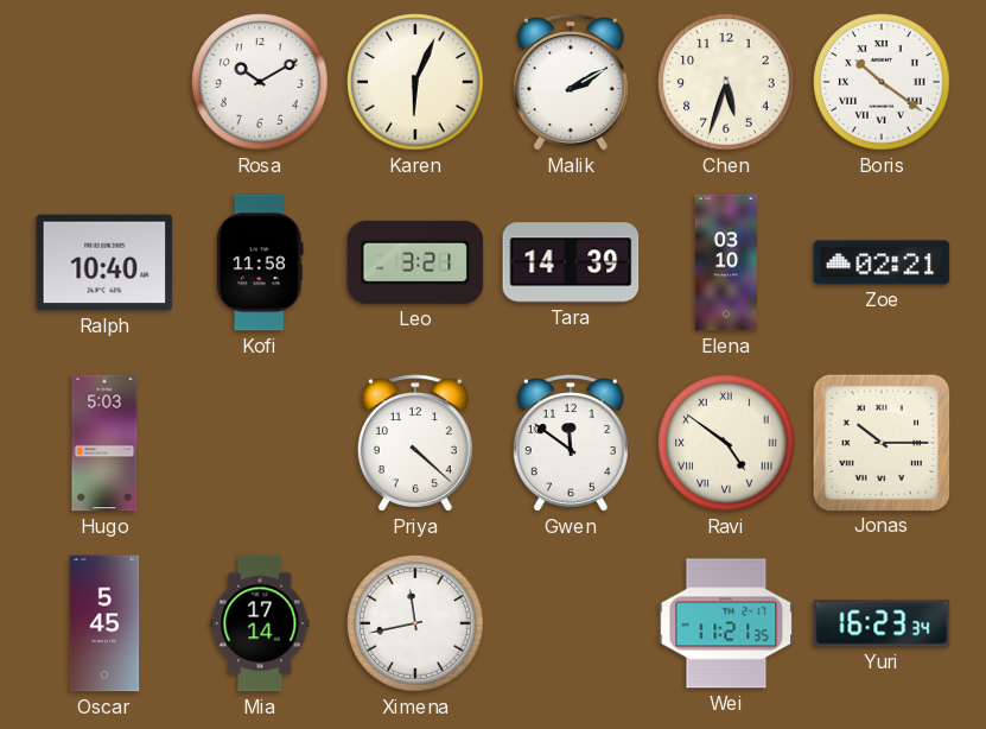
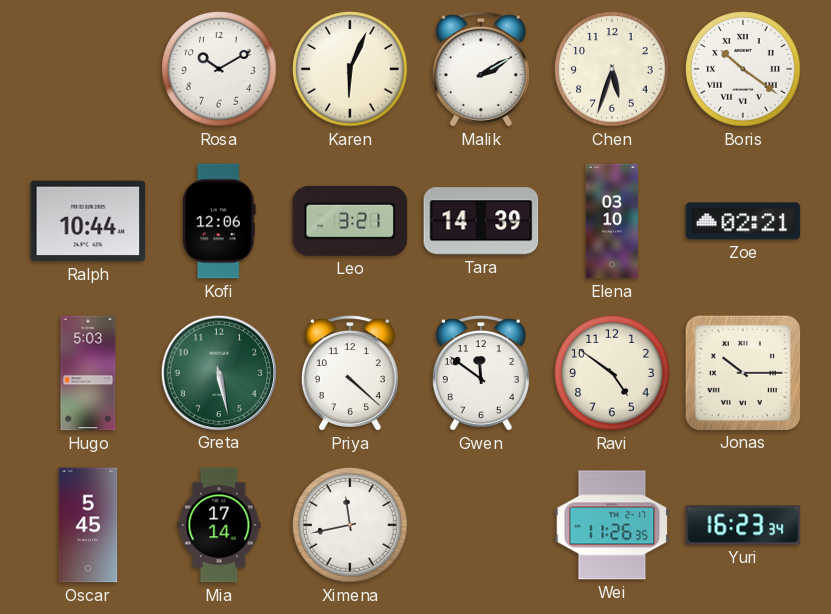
Ralph: 10:40 -> 10:44 (88, 221)
Kofi: 11:58 -> 12:06 (219, 221)
Greta: none -> 5:28 (218, 372)
Ravi numerals: Roman -> Arabic (612, 373)
Wei: 11:21 -> 11:26 (612, 525)
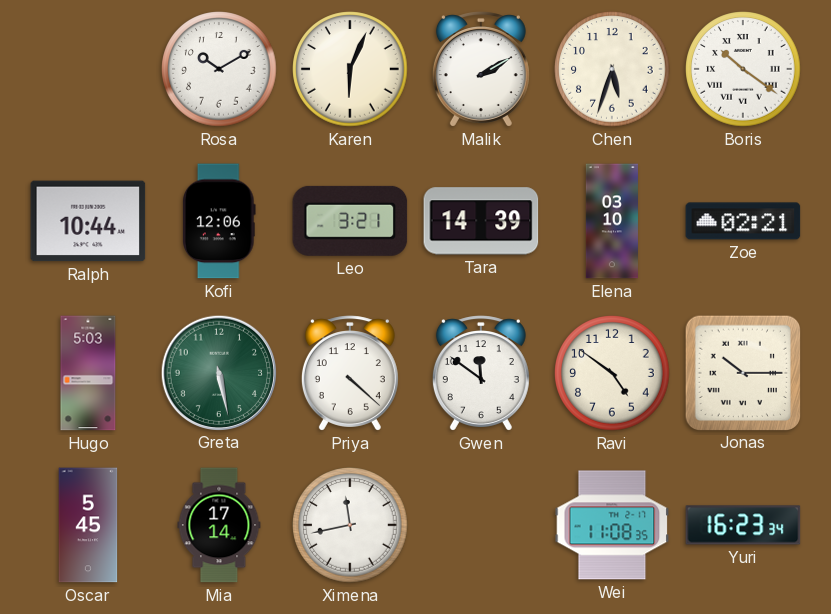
Wei: 11:26 -> 11:08 (612, 525)
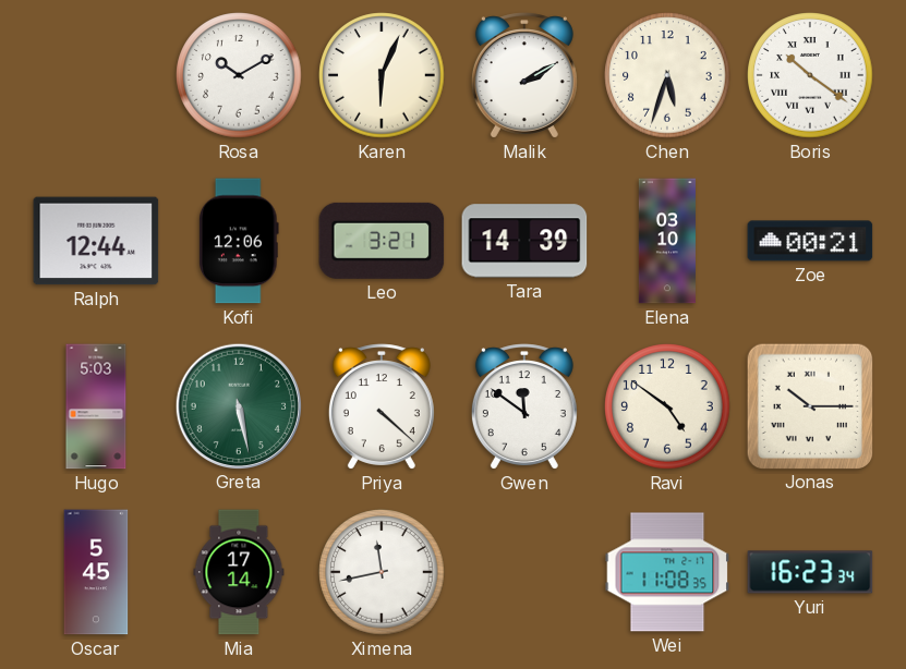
Ralph: 10:44 -> 12:44 (96, 241)
Zoe: 02:21 -> 00:21 (810, 241)
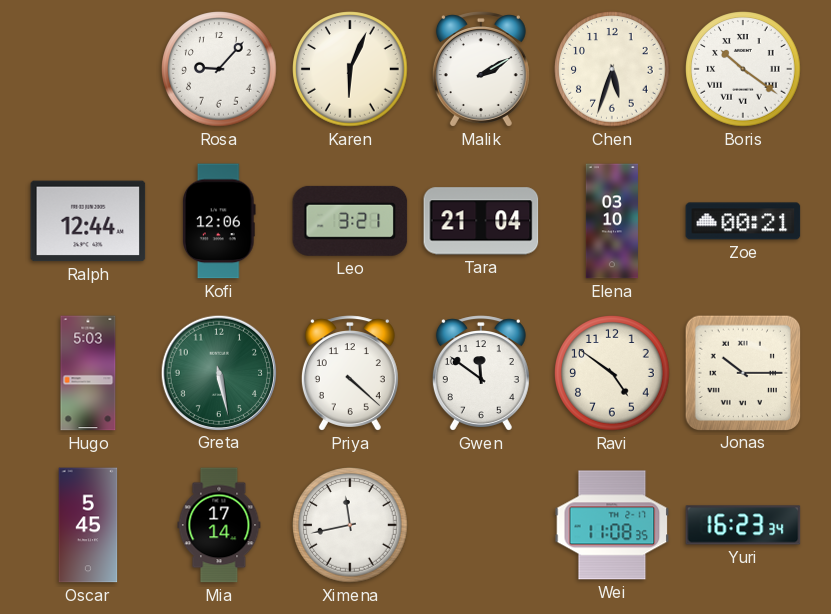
Rosa: 10:10 -> 9:07 (219, 69)
Tara: 14:39 -> 21:04 (481, 221)
